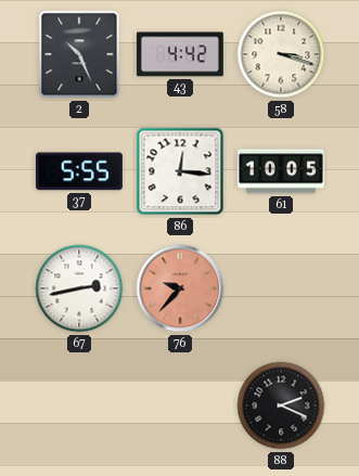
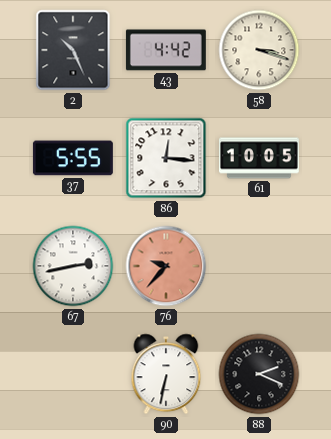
90: none -> 6:32 (166, 374)
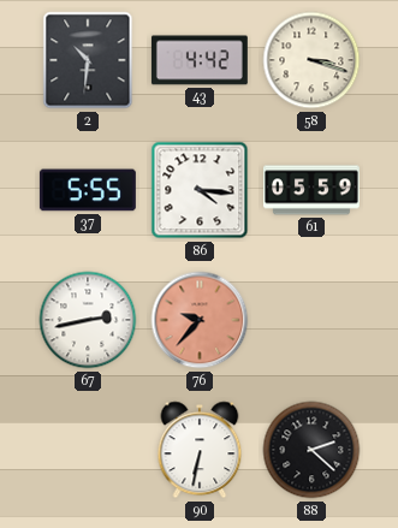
2: 10:26 -> 10:31 (88, 60)
86: 12:16 -> 4:16 (200, 190)
61: 10:05 -> 05:59 (311, 190)
88: 2:19 -> 2:22 (311, 450)
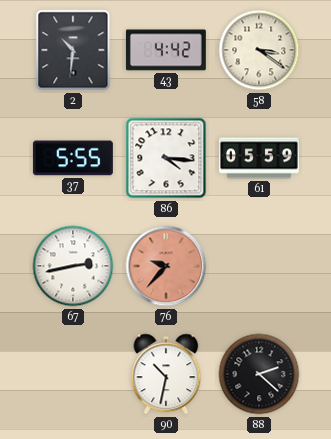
58: 3:18 -> 3:21 (259, 50)
90: 6:32 -> 10:32 (166, 374)
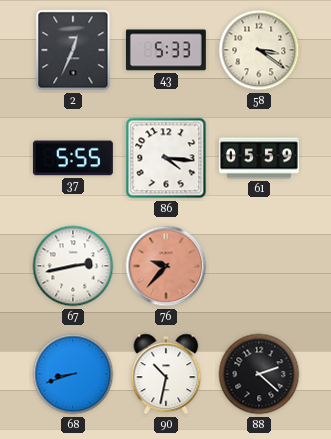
2: 10:31 -> 12:34 (73, 50)
43: 4:42 -> 5:33 (166, 50)
68: none -> 8:42 (73, 374)
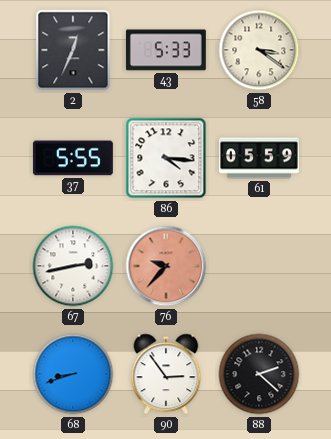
90: 10:32 -> 2:54 (166, 374)
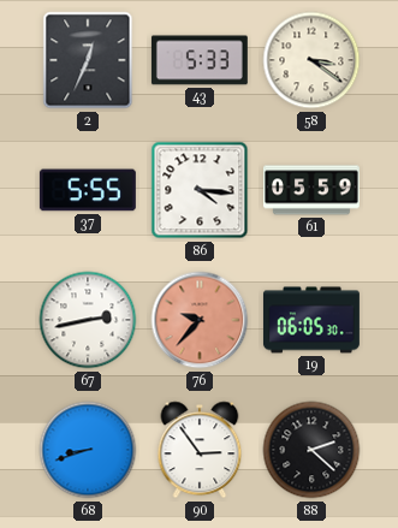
19: none -> 06:05 (311, 320)
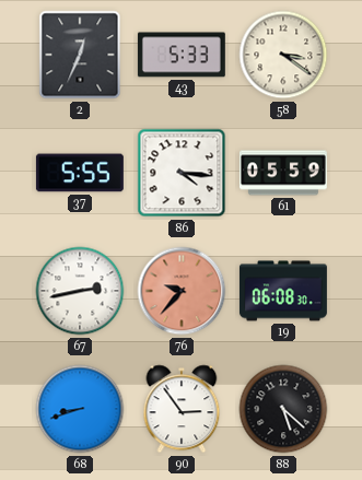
19: 06:05 -> 06:08 (283, 291)
88: 2:22 -> 5:22 (283, 409)
